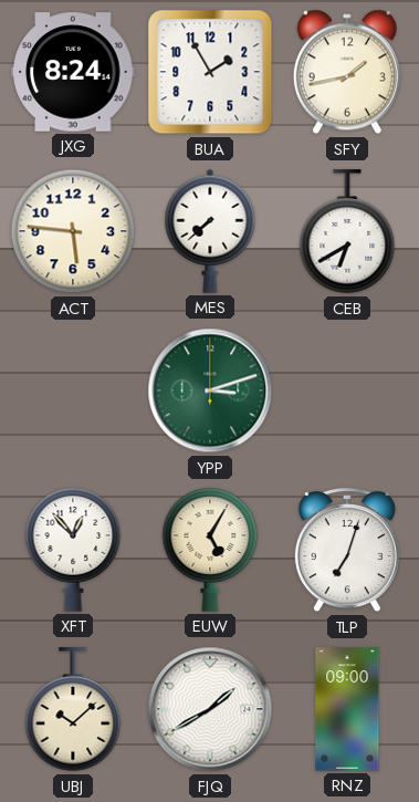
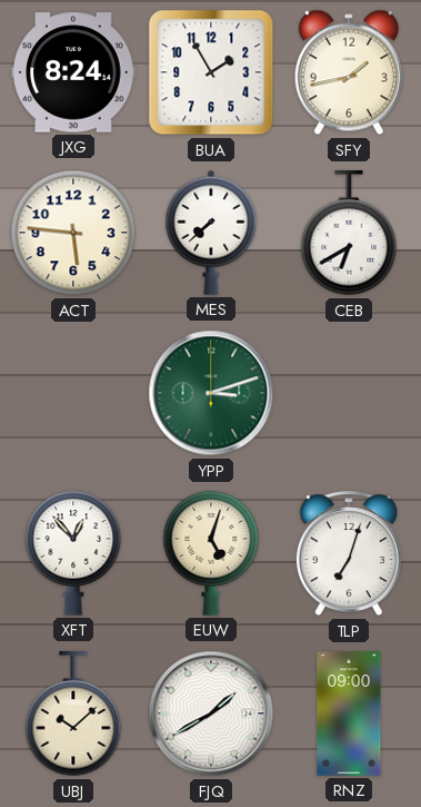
EUW: 5:05 -> 5:03 (211, 553)
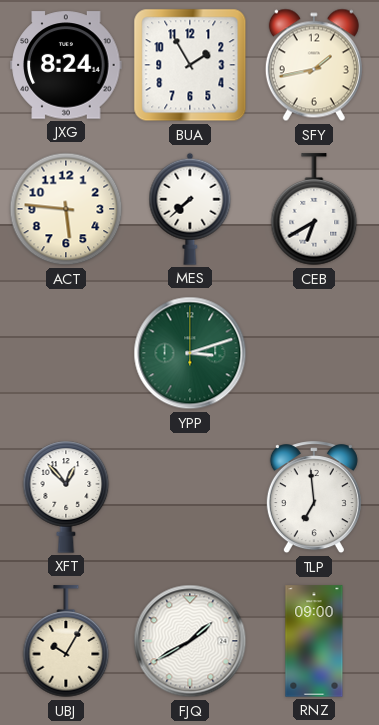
EUW: 5:03 -> none (211, 553)
TLP: 7:03 -> 6:59 (314, 498)
UBJ: 10:08 -> 10:05 (66, 642)
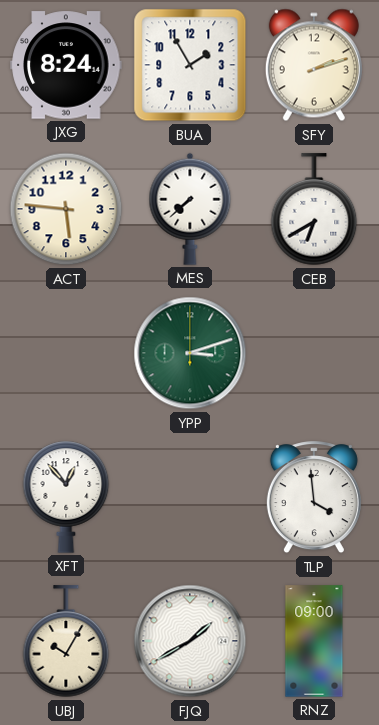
SFY: 1:43 -> 2:12 (314, 65)
TLP: 6:59 -> 3:59 (314, 498)
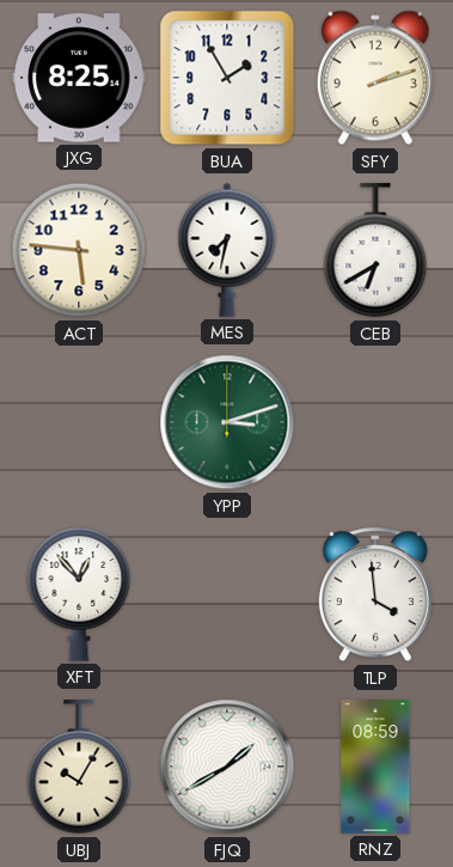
JXG: 8:24 -> 8:25 (79, 78)
MES: 7:38 -> 7:32 (227, 250)
RNZ: 09:00 -> 08:59 (375, 767)
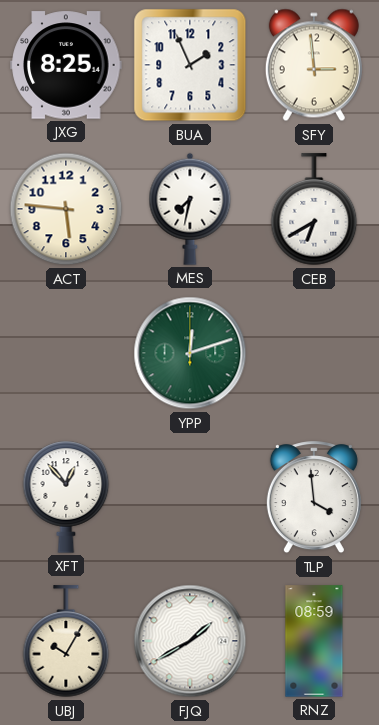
BUA: 1:55 -> 1:56 (190, 65)
SFY: 2:12 -> 2:59 (314, 65)
YPP: 3:12 -> 12:12 (190, 353)
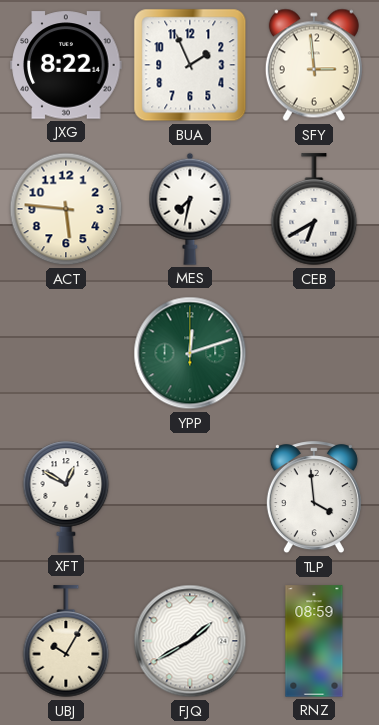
JXG: 8:25 -> 8:22 (66, 65)
XFT: 12:53 -> 12:50 (66, 497)
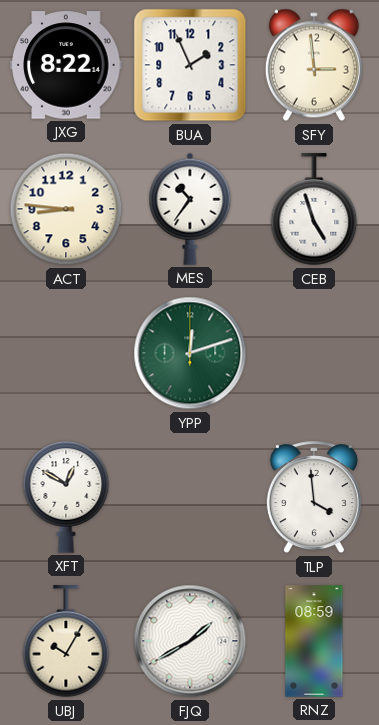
ACT: 5:46 -> 8:46 (66, 209)
MES: 7:32 -> 10:36 (190, 209)
CEB: 6:40 -> 4:57 (314, 210)
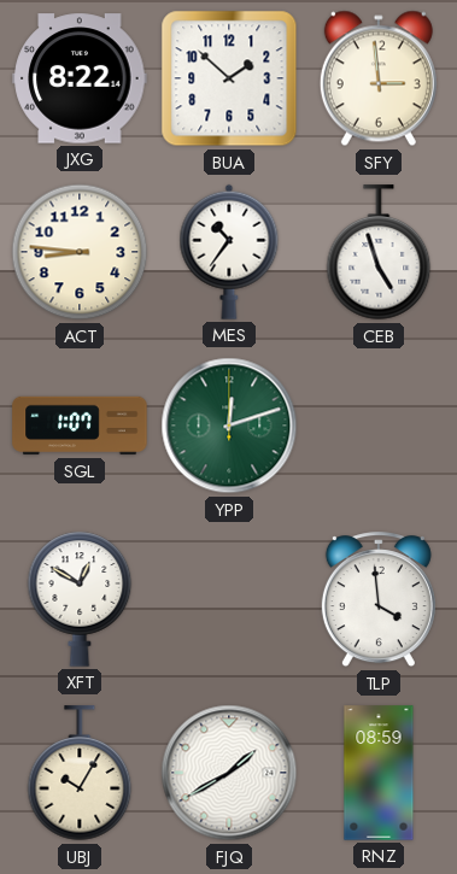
BUA: 1:56 -> 1:52 (229, 78)
SGL: none -> 1:07 (80, 426)
